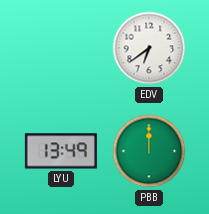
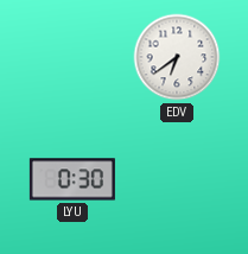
LYU: 13:49 -> 0:30 (72, 179)
PBB: 12:00 -> none (149, 151)
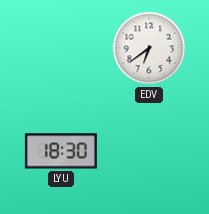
LYU: 0:30 -> 18:30 (61, 151)
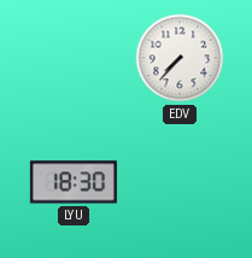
EDV: 6:39 -> 7:37 (180, 58)
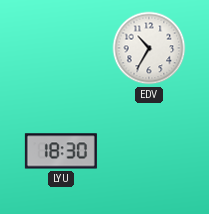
EDV: 7:37 -> 10:35 (149, 48)
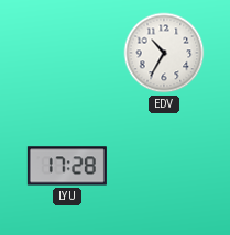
LYU: 18:30 -> 17:28 (67, 166)
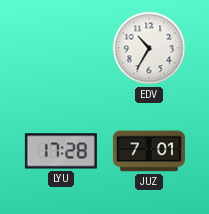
JUZ: none -> 7:01 (149, 151)
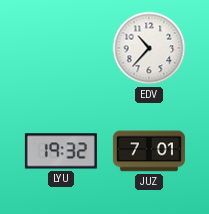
EDV: 10:35 -> 10:37 (149, 48)
LYU: 17:28 -> 19:32 (61, 151)
